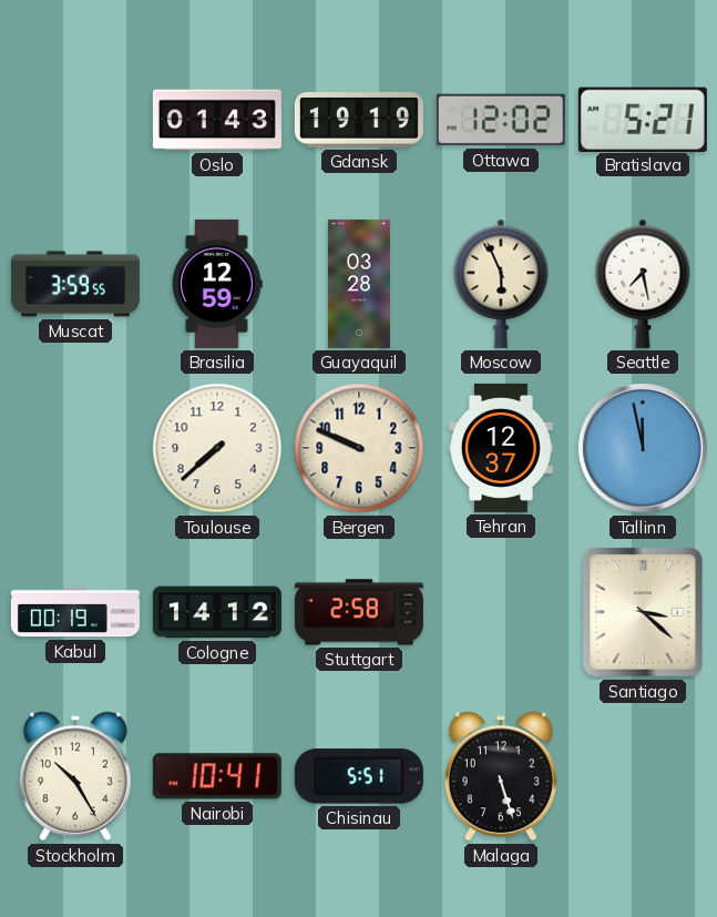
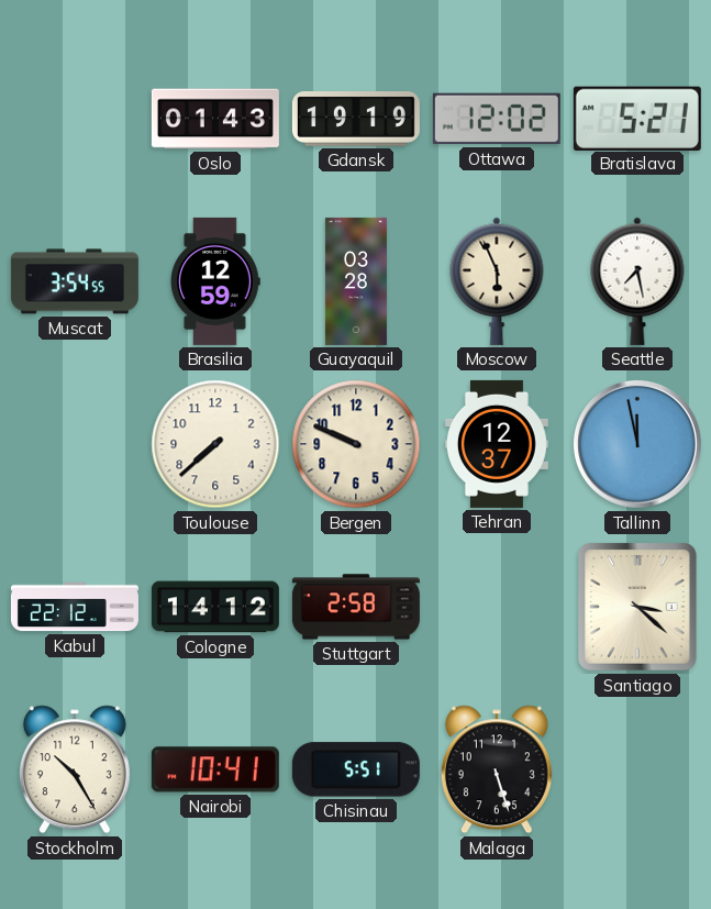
Muscat: 3:59 -> 3:54 (75, 281)
Kabul: 00:19 -> 22:12 (75, 607)
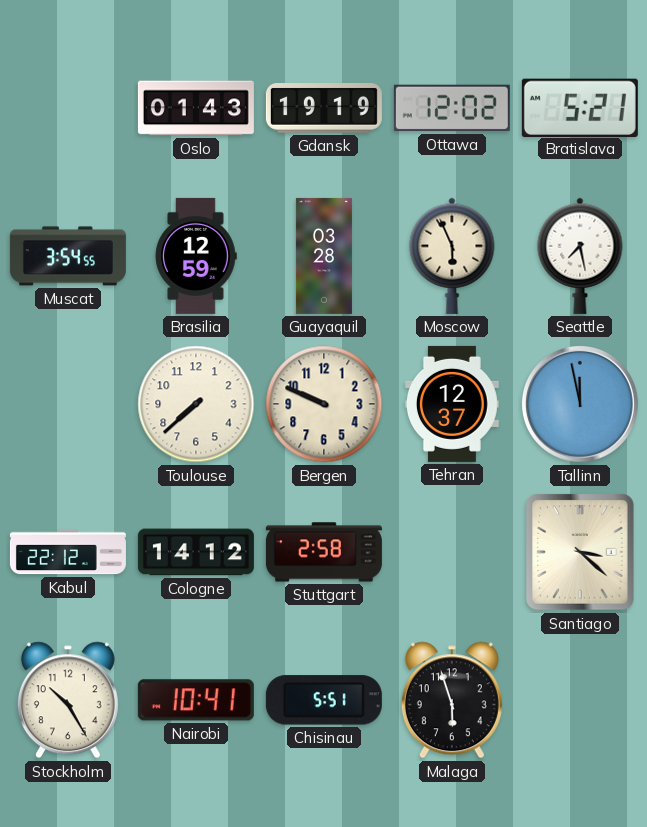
Malaga: 5:27 -> 5:57 (452, 700)
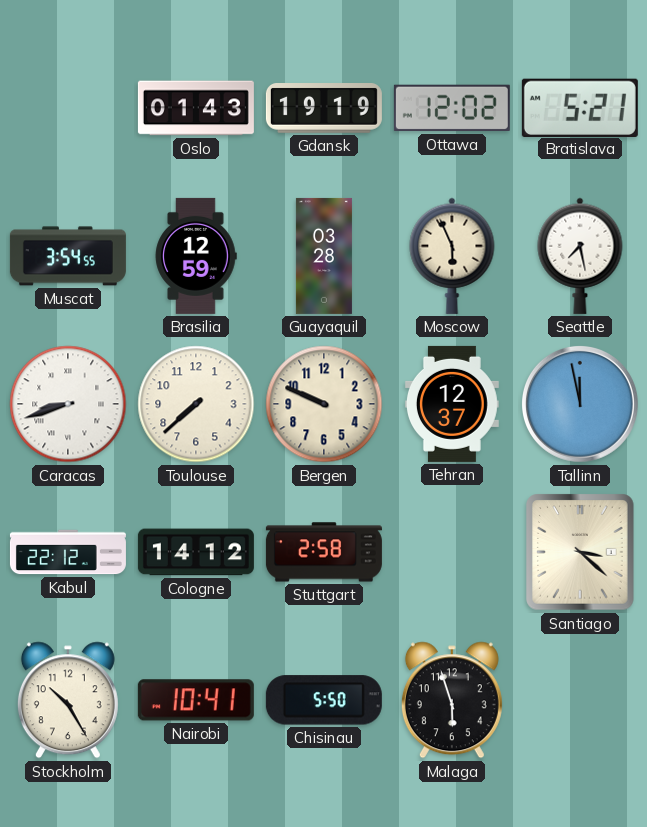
Caracas: none -> 8:42 (68, 404)
Chisinau: 5:51 -> 5:50 (324, 700)
